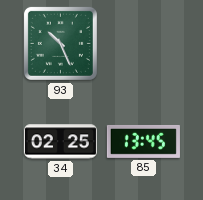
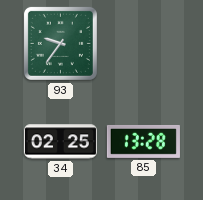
93: 10:26 -> 9:36 (60, 43)
85: 13:45 -> 13:28 (143, 141)
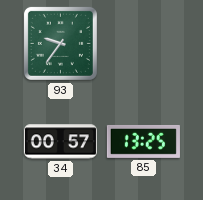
34: 02:25 -> 00:57 (60, 142)
85: 13:28 -> 13:25 (143, 141)
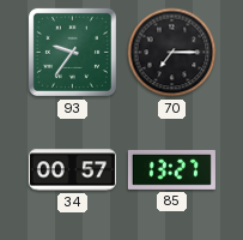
70: none -> 7:15 (172, 53)
85: 13:25 -> 13:27 (171, 169)
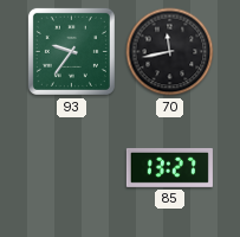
70: 7:15 -> 11:43 (170, 52)
34: 00:57 -> none (72, 170)
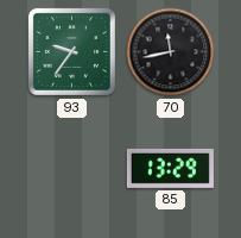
85: 13:27 -> 13:29 (170, 168)
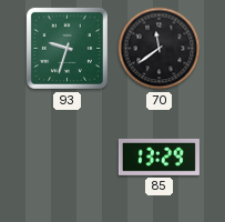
93: 9:36 -> 9:33 (67, 48)
70: 11:43 -> 11:39 (160, 49)
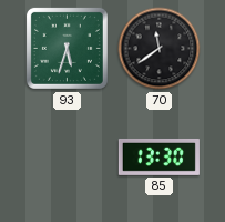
93: 9:33 -> 5:33 (67, 48)
85: 13:29 -> 13:30 (158, 157)
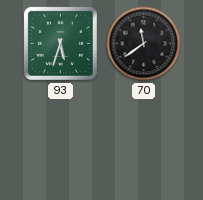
85: 13:30 -> none (158, 157)
